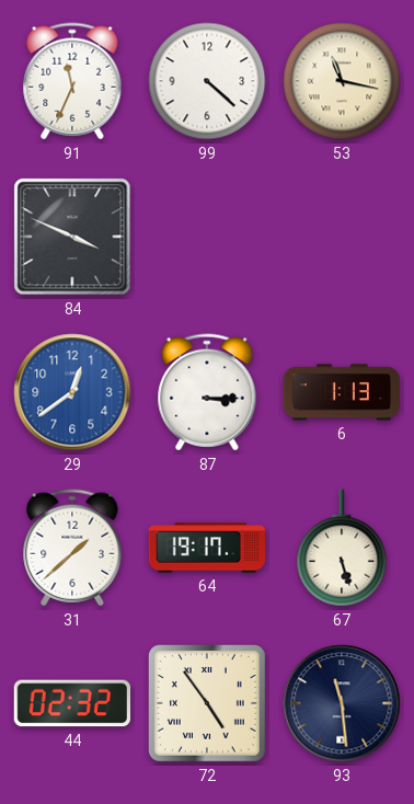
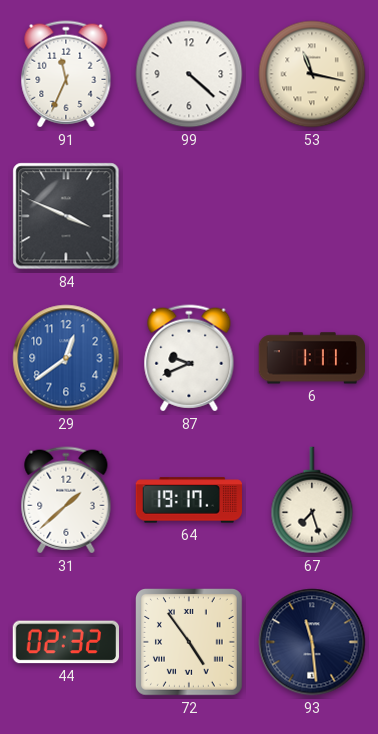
87: 3:15 -> 9:41 (189, 358)
6: 1:13 -> 1:11 (311, 358)
67: 5:27 -> 7:27 (312, 500)
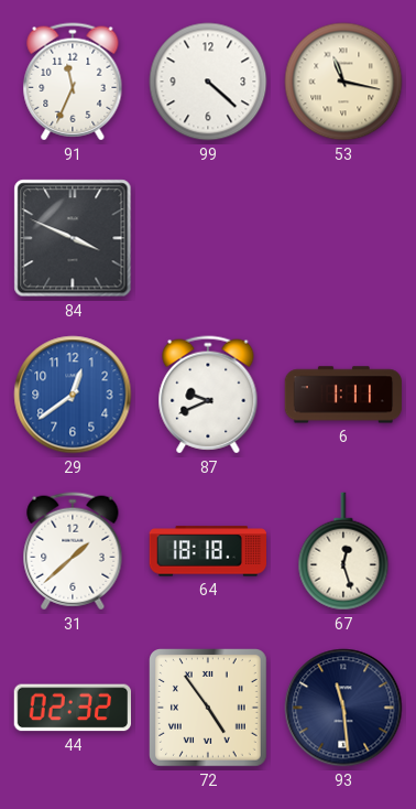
64: 19:17 -> 18:18 (208, 551)
67: 7:27 -> 12:27 (343, 551)
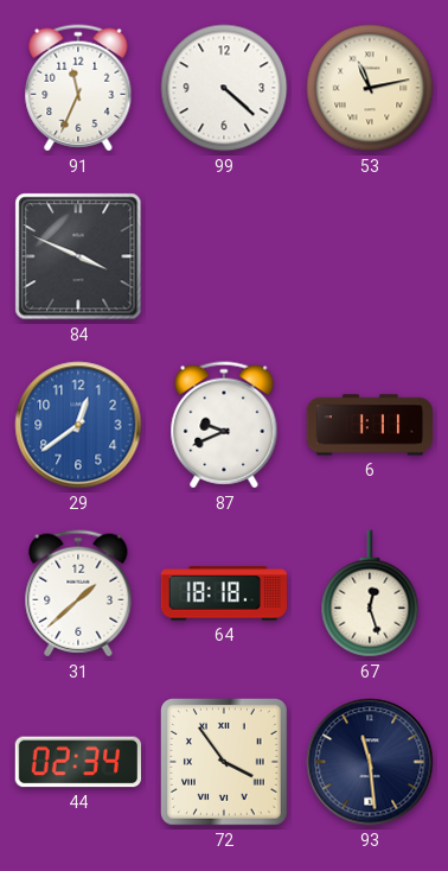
53: 11:17 -> 11:13 (370, 88)
44: 02:32 -> 02:34 (77, 762)
72: 4:54 -> 3:54 (225, 763)
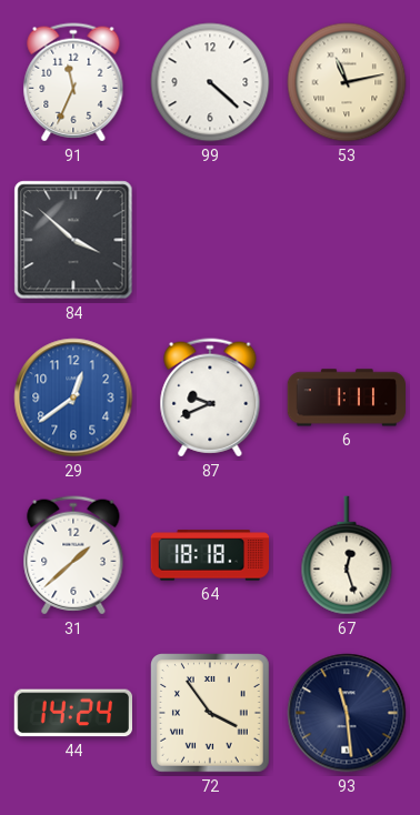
84: 3:49 -> 3:52 (73, 240)
44: 02:34 -> 14:24 (72, 713)
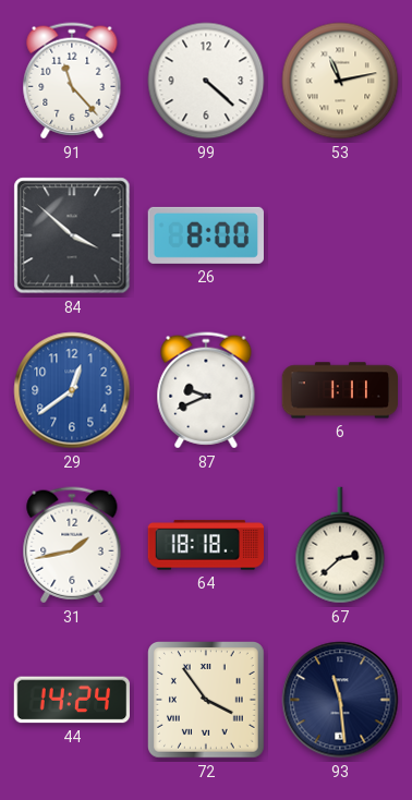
91: 11:34 -> 11:23 (72, 81)
26: none -> 8:00 (206, 235)
31: 1:38 -> 1:43 (72, 545)
67: 12:27 -> 2:38 (340, 545)
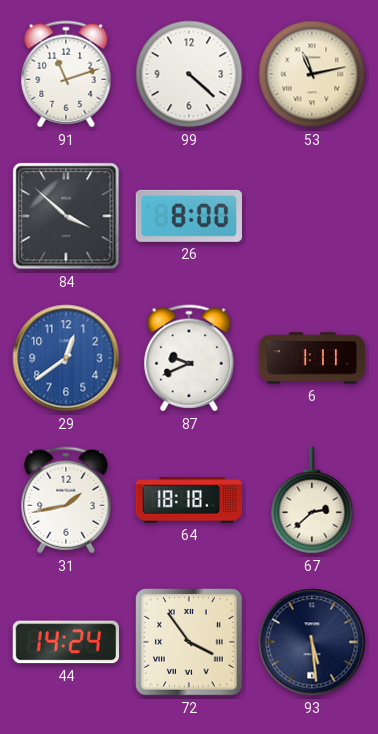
91: 11:23 -> 11:12 (66, 74)
93: 11:29 -> 5:29 (312, 642)
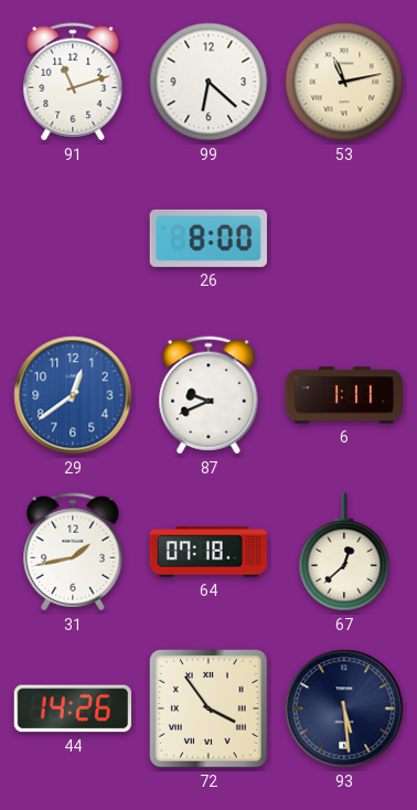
99: 4:22 -> 6:22 (209, 82)
84: 3:52 -> none (66, 216)
64: 18:18 -> 07:18 (209, 552)
67: 2:38 -> 12:38 (344, 552)
44: 14:24 -> 14:26 (72, 708)
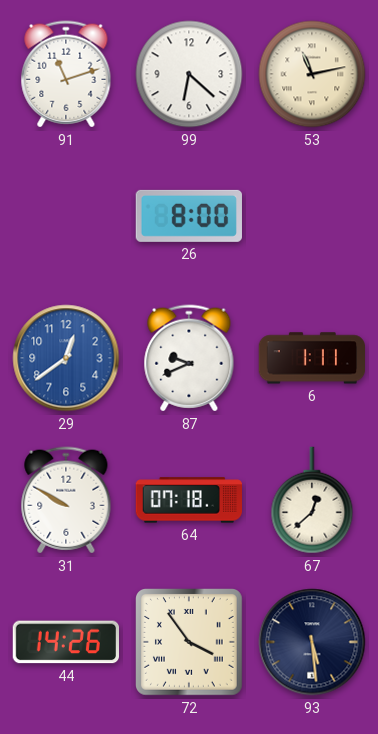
31: 1:43 -> 9:50 (66, 500)
